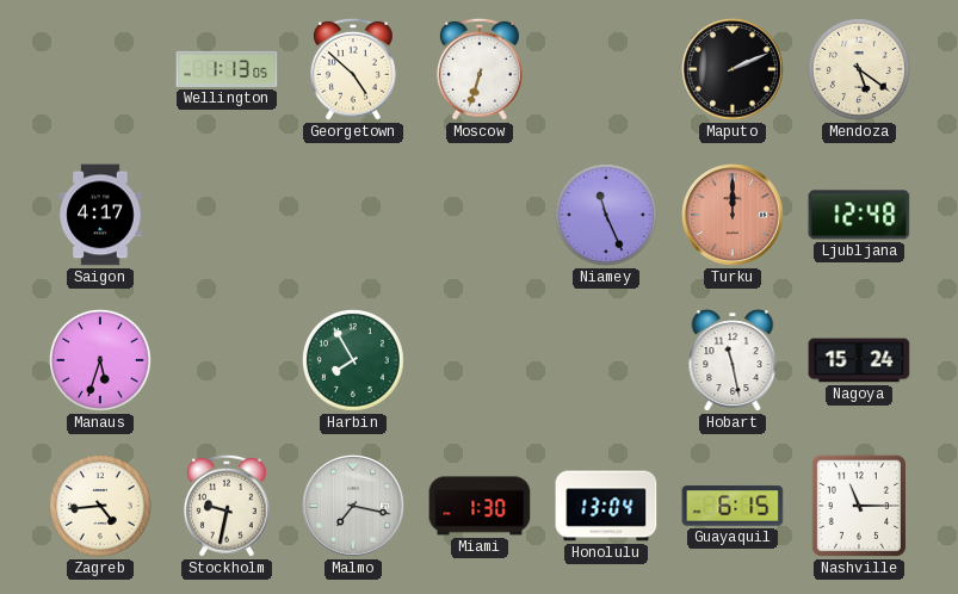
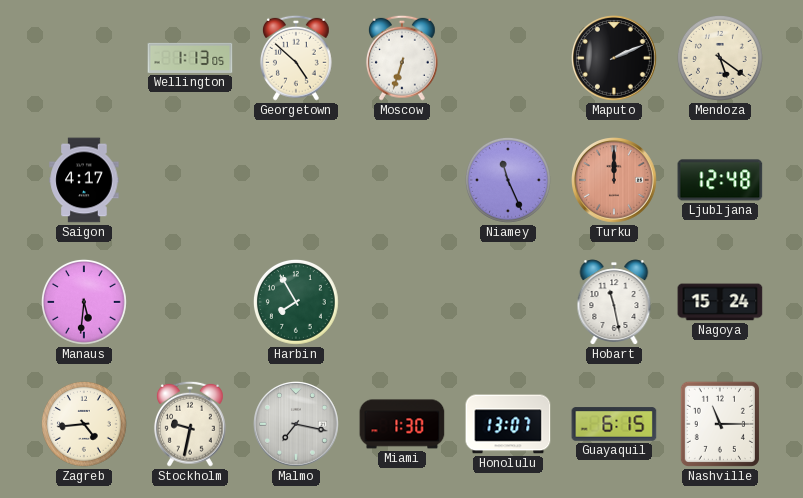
Manaus: 5:33 -> 5:31 (84, 302)
Honolulu: 13:04 -> 13:07 (508, 424)
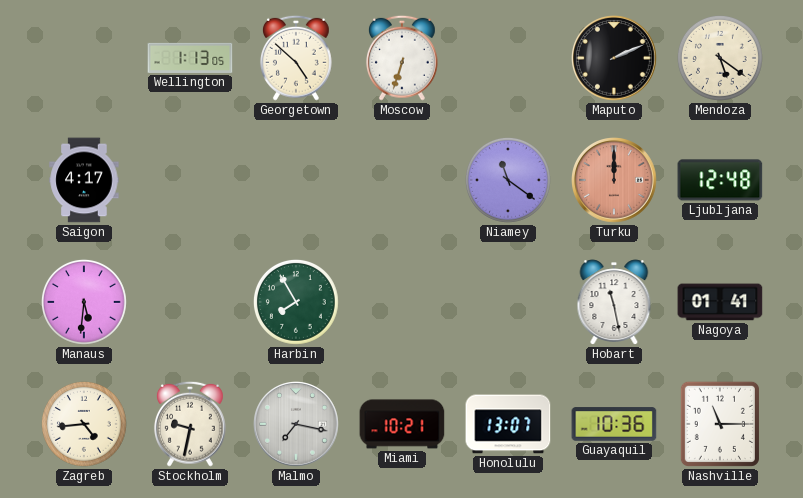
Niamey: 11:26 -> 11:21 (508, 180)
Nagoya: 15:24 -> 01:41 (720, 302)
Miami: 1:30 -> 10:21 (402, 424)
Guayaquil: 6:15 -> 10:36 (614, 424)
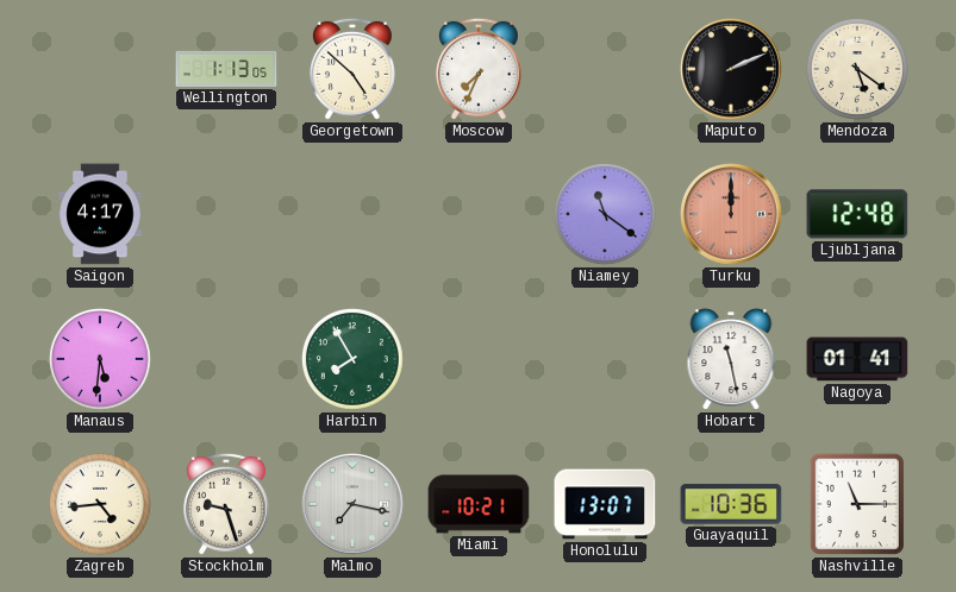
Moscow: 6:33 -> 7:34 (479, 69)
Stockholm: 9:32 -> 9:27 (226, 504)
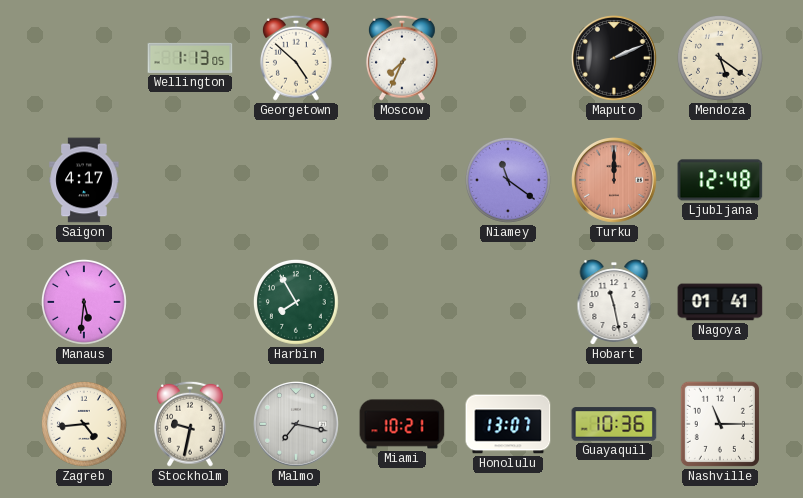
Stockholm: 9:27 -> 9:32 (190, 424)
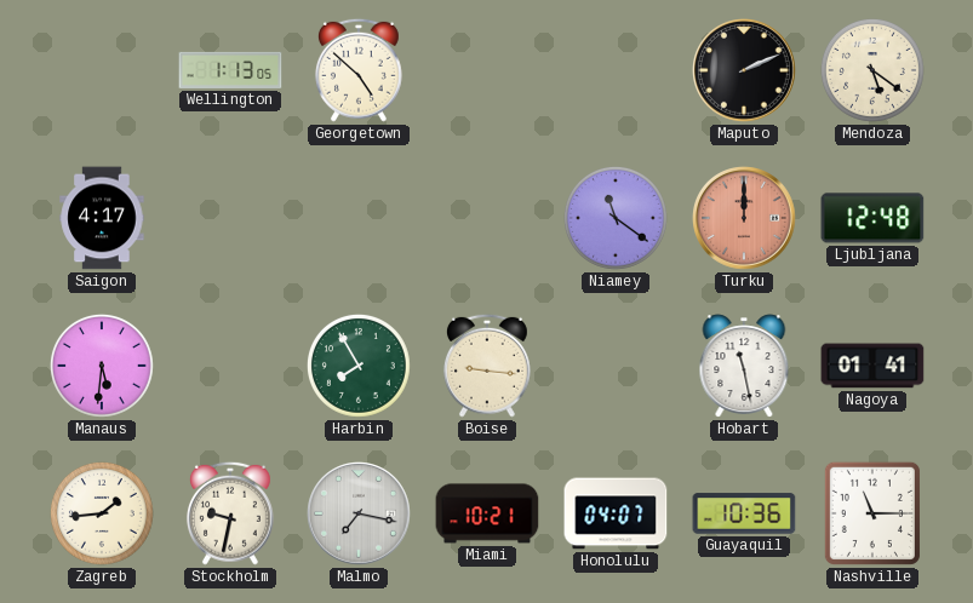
Moscow: 7:34 -> none (402, 58)
Boise: none -> 9:16 (487, 366)
Zagreb: 4:44 -> 1:44 (102, 513)
Honolulu: 13:07 -> 04:07 (616, 513)
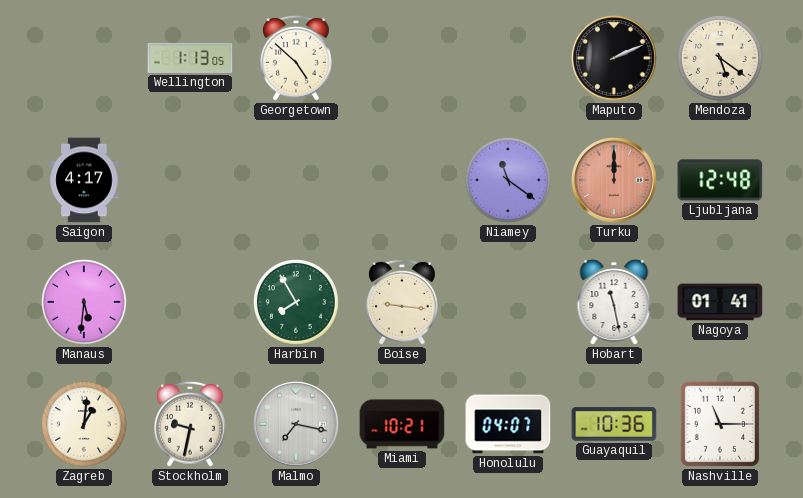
Zagreb: 1:44 -> 1:01 (84, 424)
